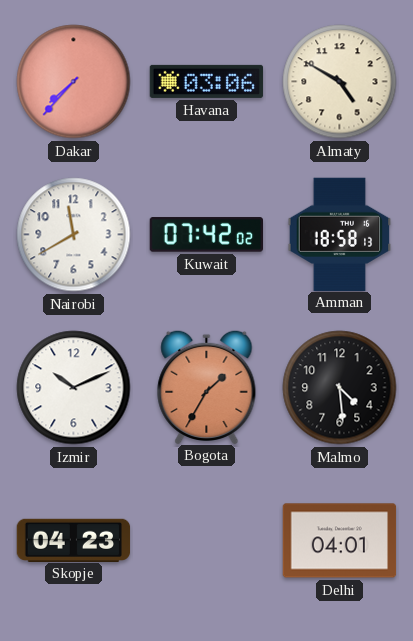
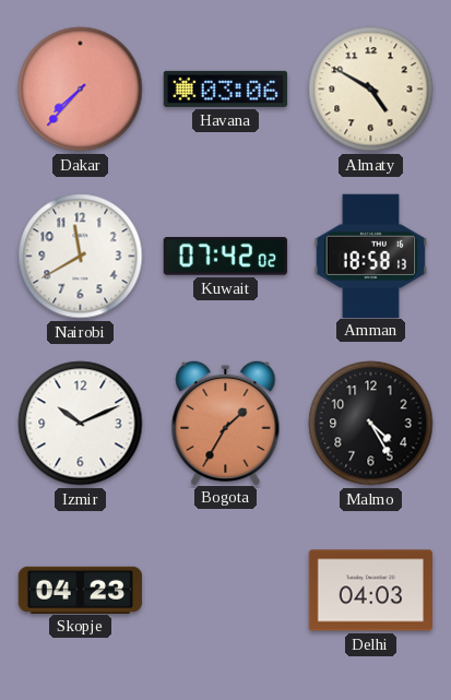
Malmo: 4:29 -> 4:25 (371, 424)
Delhi: 04:01 -> 04:03 (371, 591)
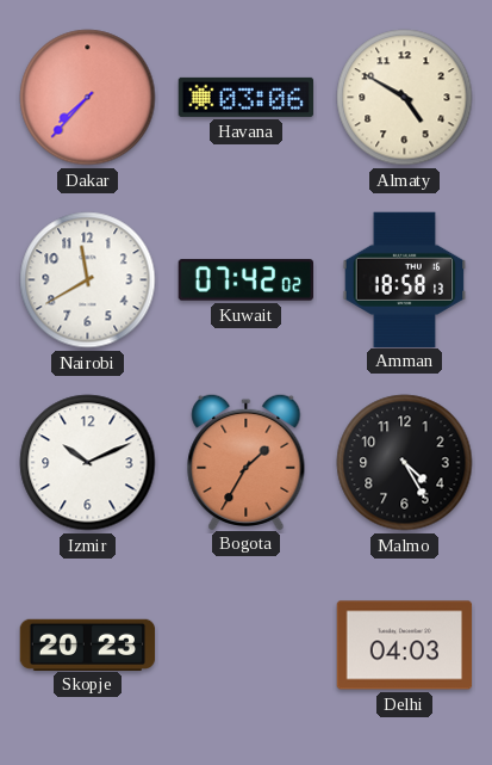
Skopje: 04:23 -> 20:23 (88, 644)
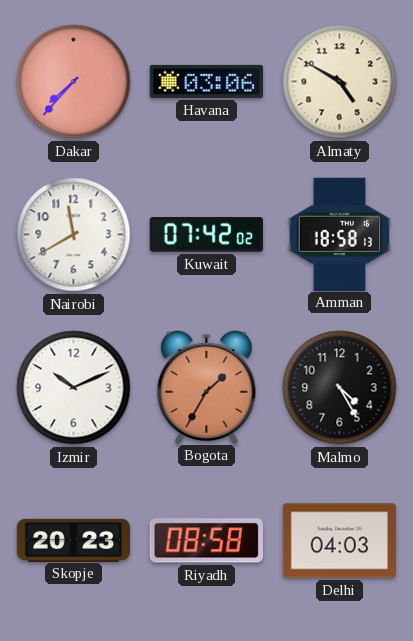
Riyadh: none -> 08:58 (206, 541)
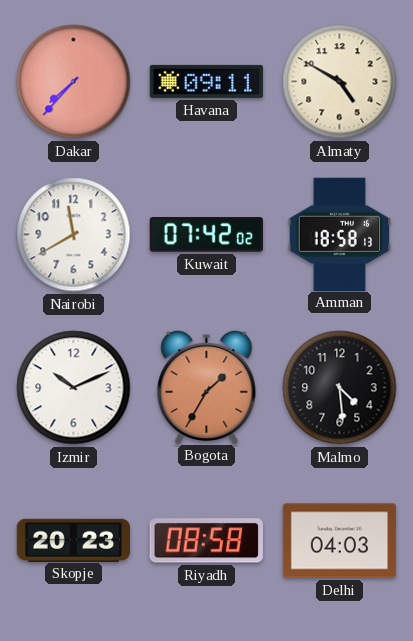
Havana: 03:06 -> 09:11 (207, 81)
Malmo: 4:25 -> 4:29 (340, 388)
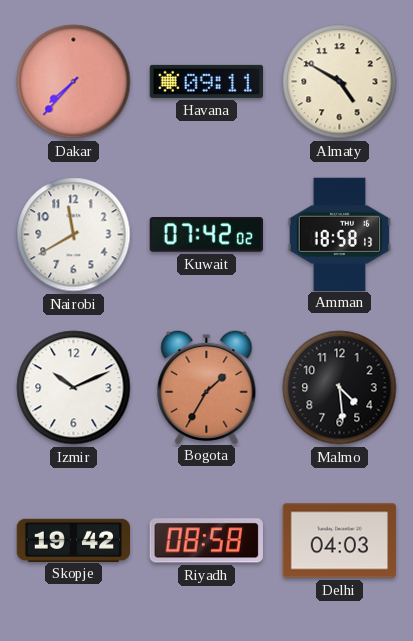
Skopje: 20:23 -> 19:42 (74, 540)
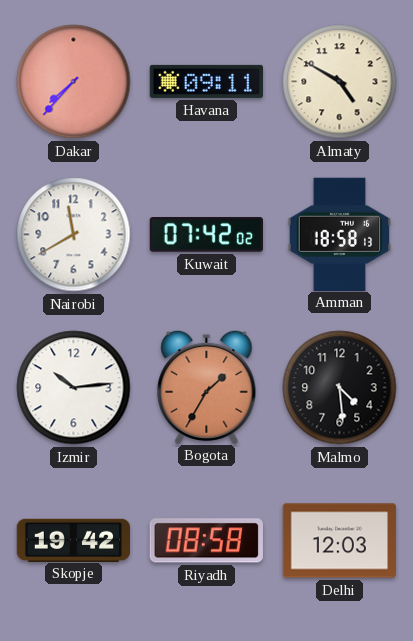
Izmir: 10:11 -> 10:14 (74, 388)
Delhi: 04:03 -> 12:03 (340, 541)
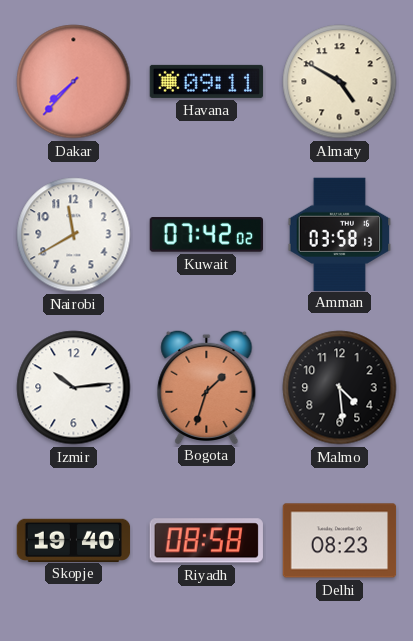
Amman: 18:58 -> 03:58 (340, 234)
Bogota: 1:35 -> 1:33 (207, 386)
Skopje: 19:42 -> 19:40 (74, 540)
Delhi: 12:03 -> 08:23 (340, 541)
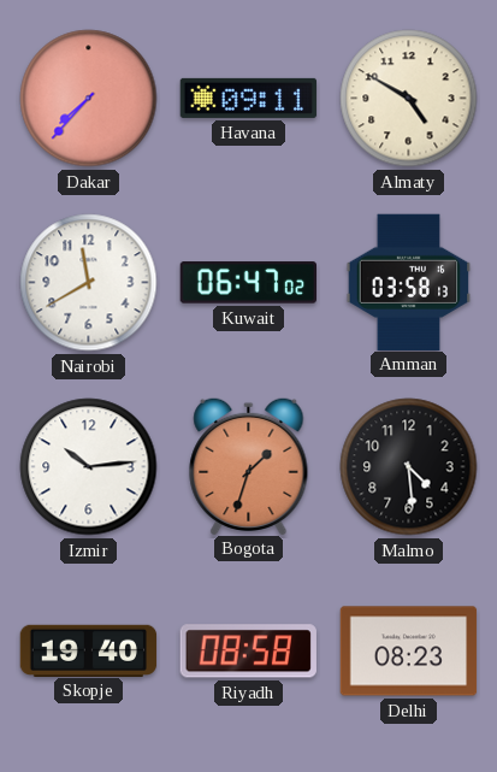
Kuwait: 07:42 -> 06:47 (248, 283)
